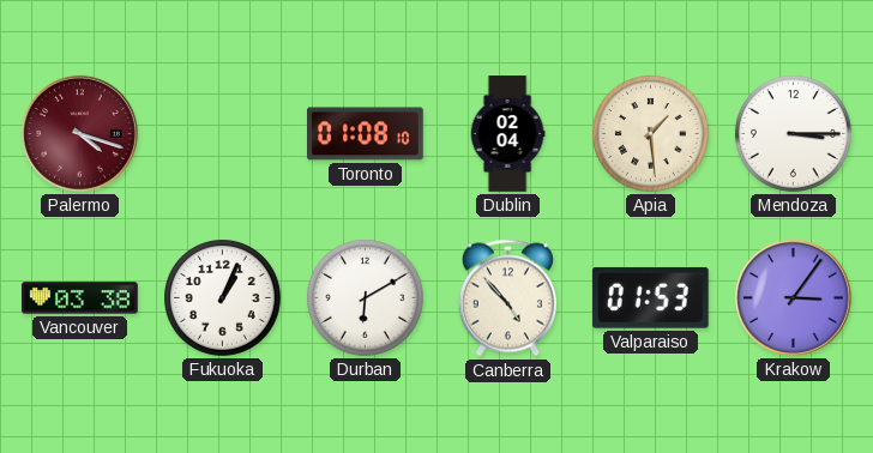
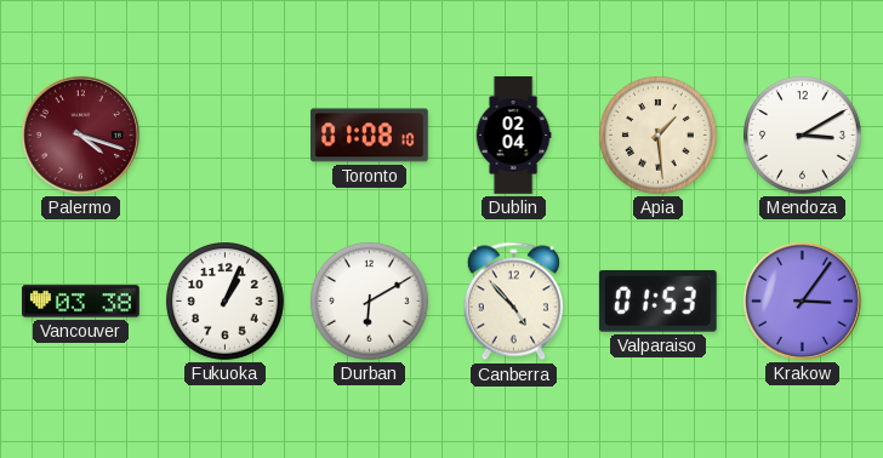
Mendoza: 3:15 -> 3:10 (803, 136)
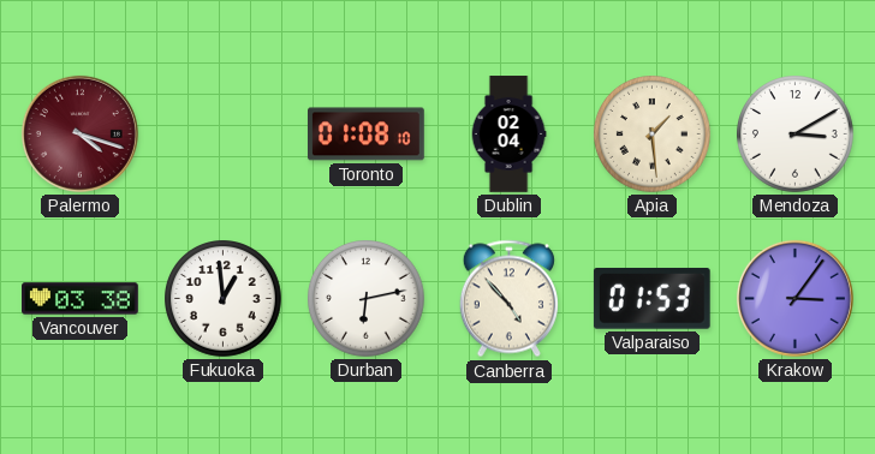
Fukuoka: 1:04 -> 12:59 (224, 299)
Durban: 6:10 -> 6:13 (367, 299)
